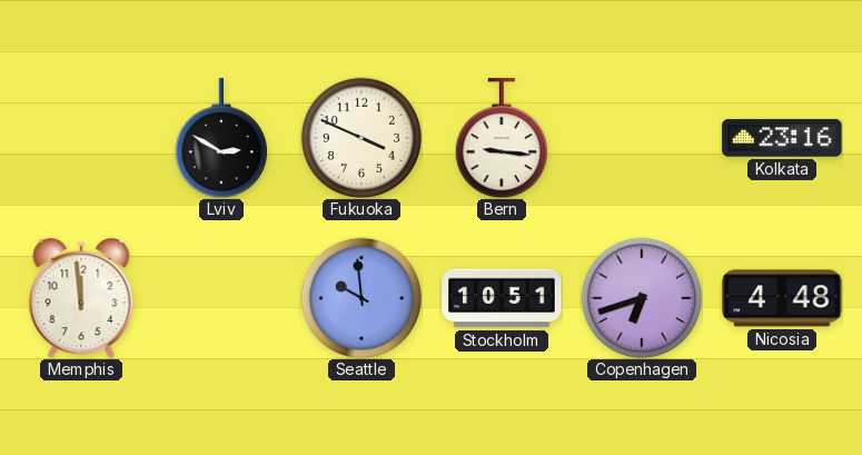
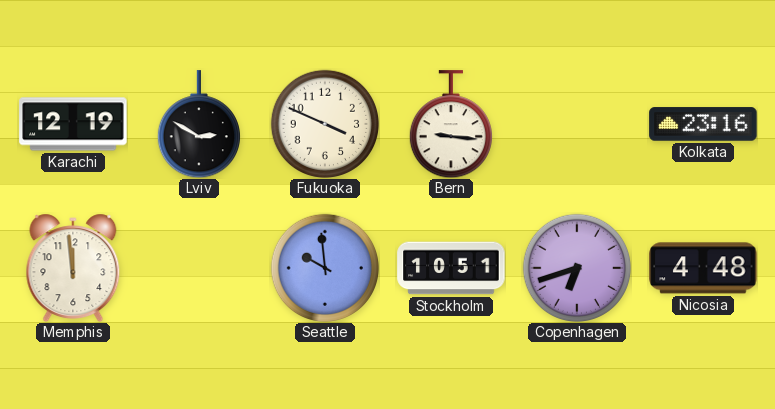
Karachi: none -> 12:19 (73, 124)
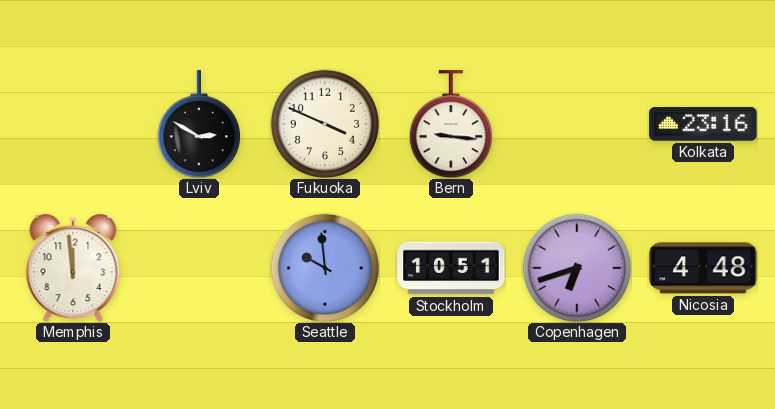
Karachi: 12:19 -> none (73, 124)
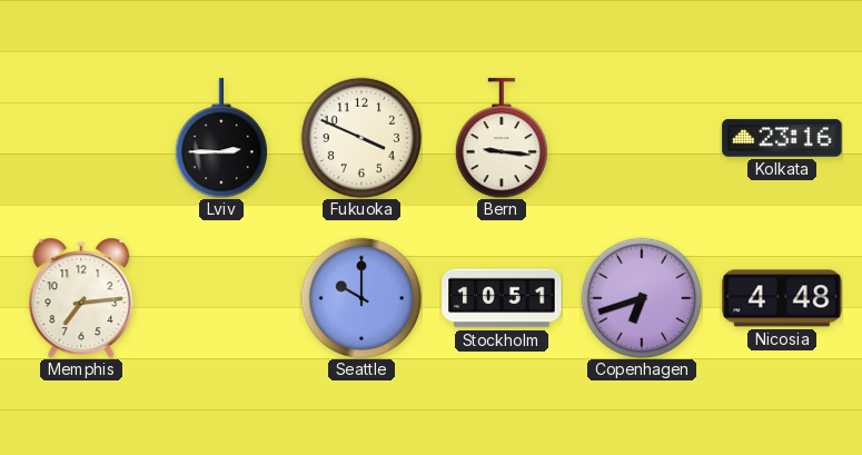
Lviv: 2:50 -> 2:45 (221, 138)
Memphis: 11:59 -> 7:14 (81, 298)
Seattle: 9:59 -> 10:00 (360, 297)
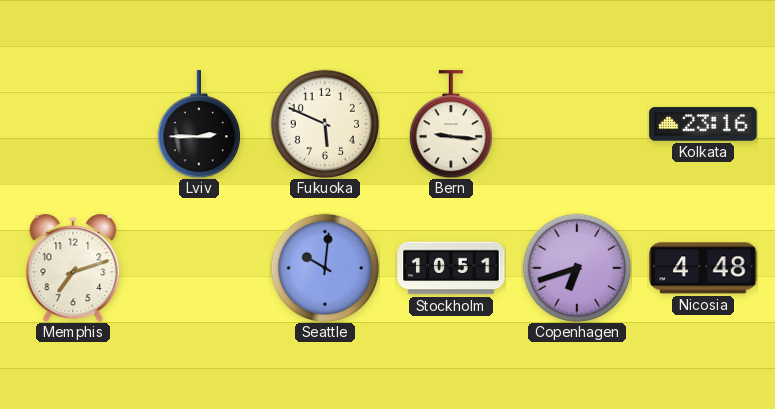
Fukuoka: 3:49 -> 5:49 (324, 123)
Memphis: 7:14 -> 7:12 (73, 268)
Seattle: 10:00 -> 10:01 (324, 267)
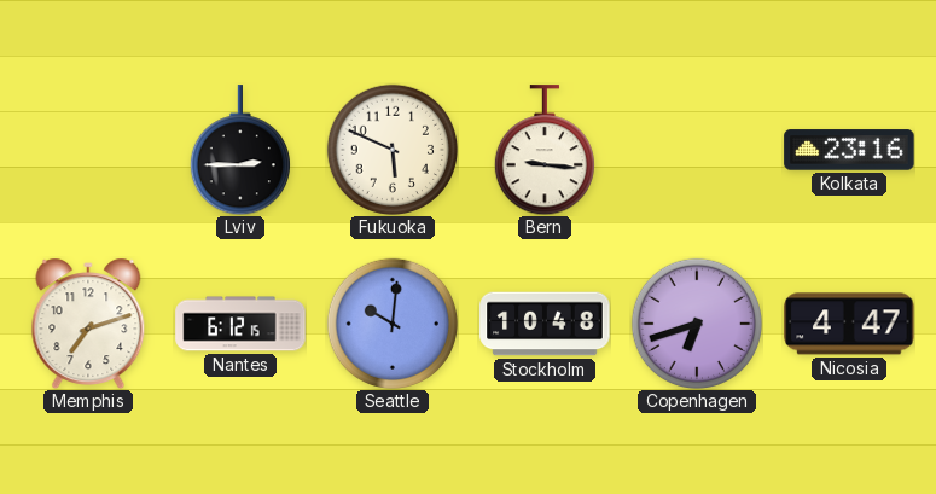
Nantes: none -> 6:12 (240, 324)
Stockholm: 10:51 -> 10:48 (545, 324)
Nicosia: 4:48 -> 4:47 (849, 324)
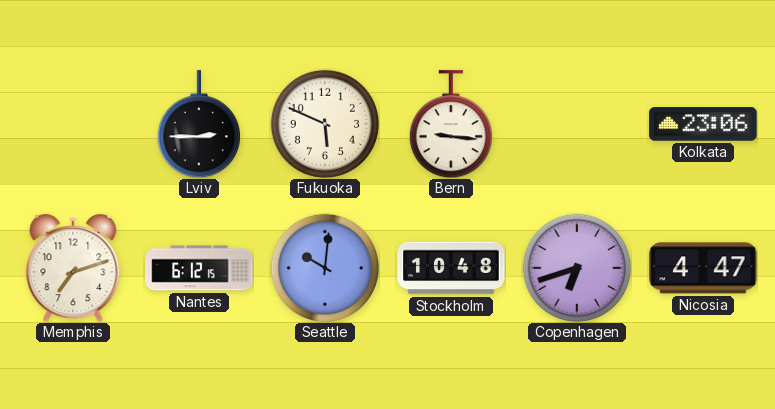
Kolkata: 23:16 -> 23:06 (703, 124)
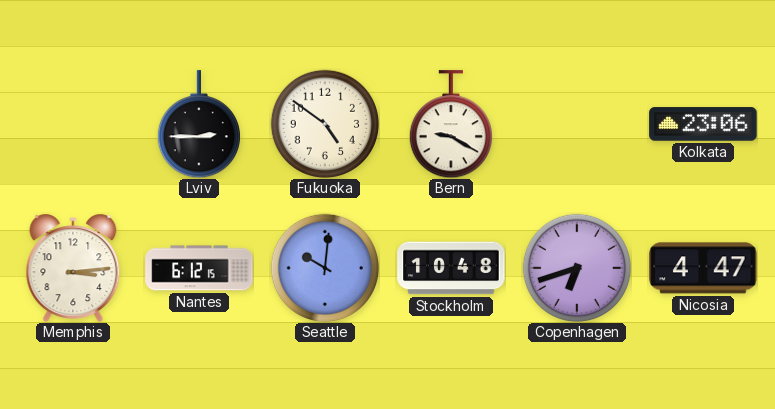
Fukuoka: 5:49 -> 4:51 (324, 123)
Bern: 9:16 -> 9:20 (451, 124)
Memphis: 7:12 -> 3:14 (73, 268)
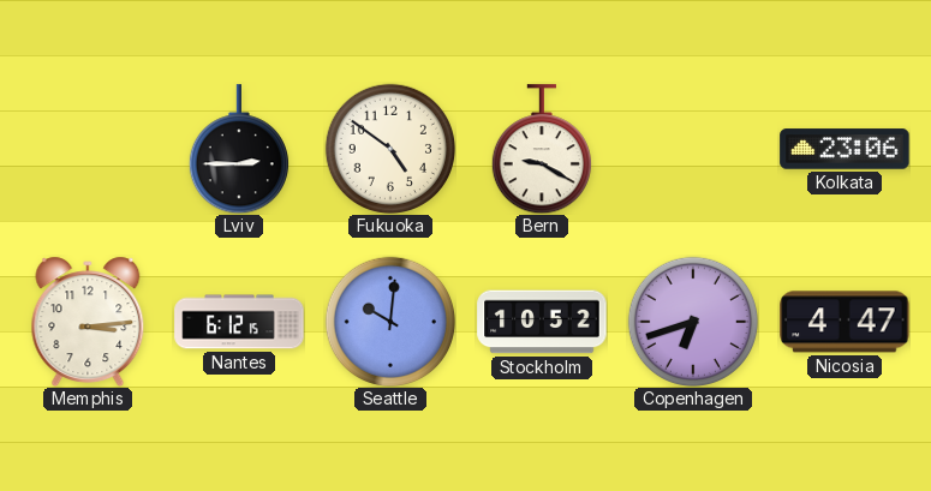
Stockholm: 10:48 -> 10:52 (542, 322)
